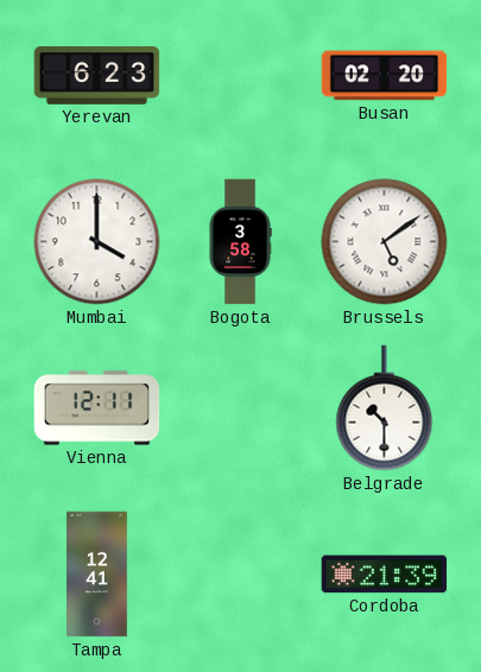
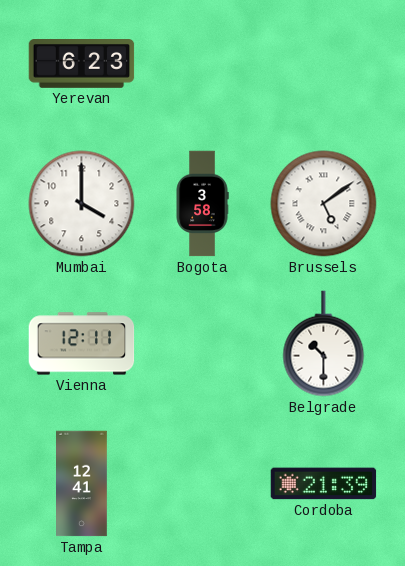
Busan: 02:20 -> none (385, 76)
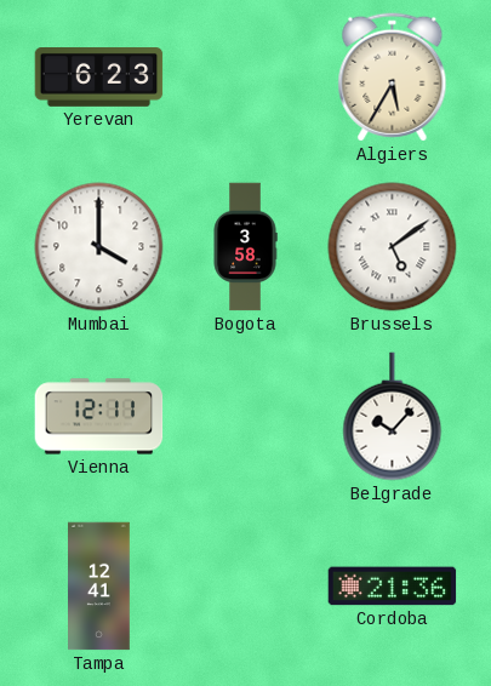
Algiers: none -> 5:35 (393, 78)
Belgrade: 10:30 -> 10:07 (393, 417)
Cordoba: 21:39 -> 21:36 (393, 587)
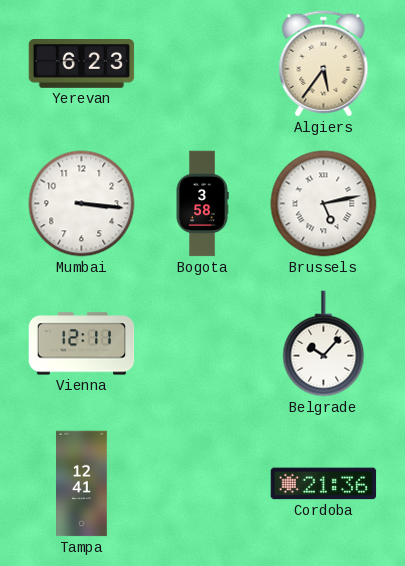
Algiers: 5:35 -> 5:36 (324, 64)
Mumbai: 4:00 -> 3:16 (82, 204)
Brussels: 5:09 -> 5:13 (324, 204)
